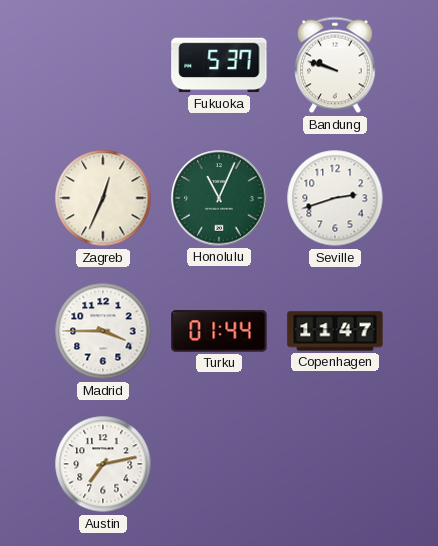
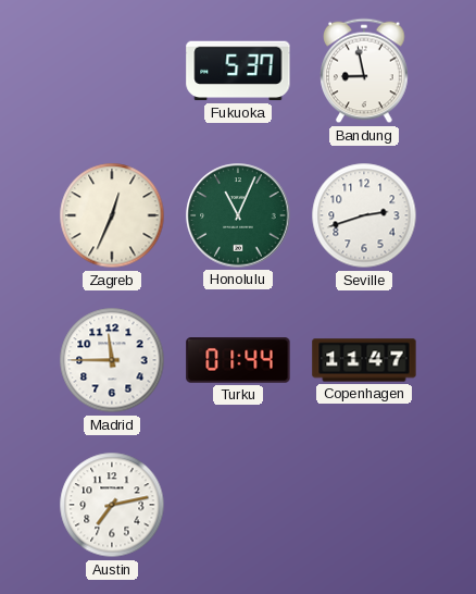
Bandung: 9:48 -> 8:58 (364, 71)
Madrid: 3:45 -> 11:45 (112, 360)
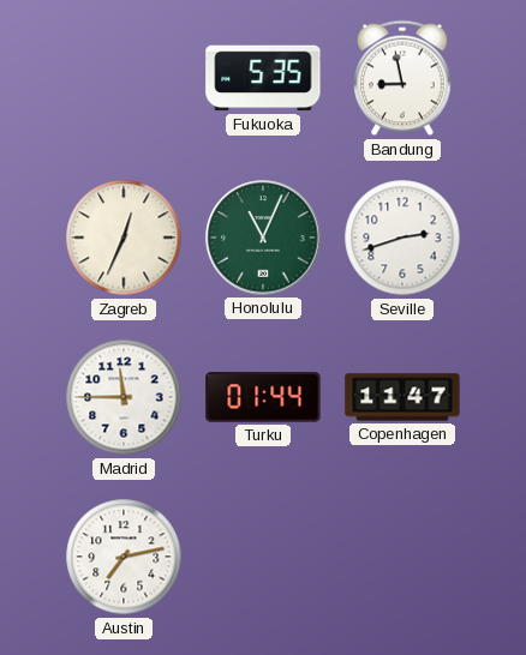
Fukuoka: 5:37 -> 5:35 (263, 78)
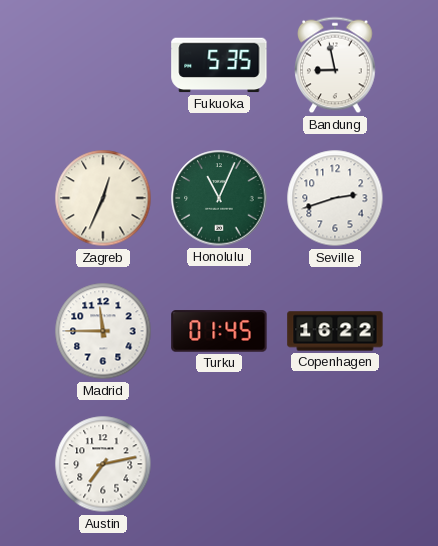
Turku: 01:44 -> 01:45 (219, 331)
Copenhagen: 11:47 -> 16:22 (335, 331)
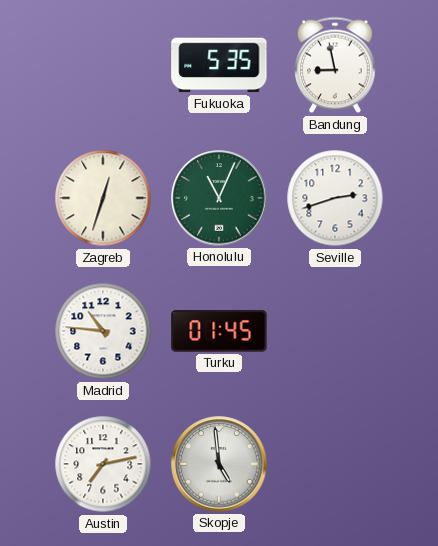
Zagreb: 12:34 -> 12:33 (103, 198)
Madrid: 11:45 -> 10:46 (103, 331)
Copenhagen: 16:22 -> none (335, 331)
Skopje: none -> 4:59 (219, 464)
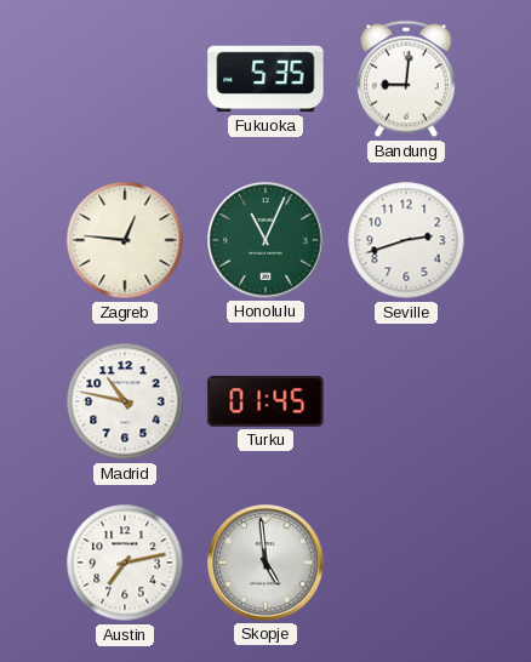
Bandung: 8:58 -> 9:01 (406, 79)
Zagreb: 12:33 -> 12:46 (125, 240)
Madrid: 10:46 -> 10:47 (125, 401)
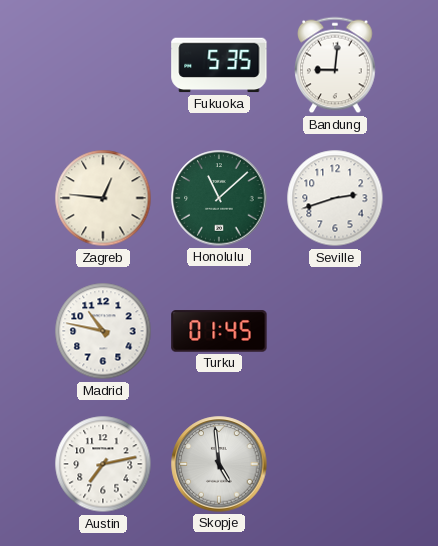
Honolulu: 11:04 -> 11:08 (219, 198)
